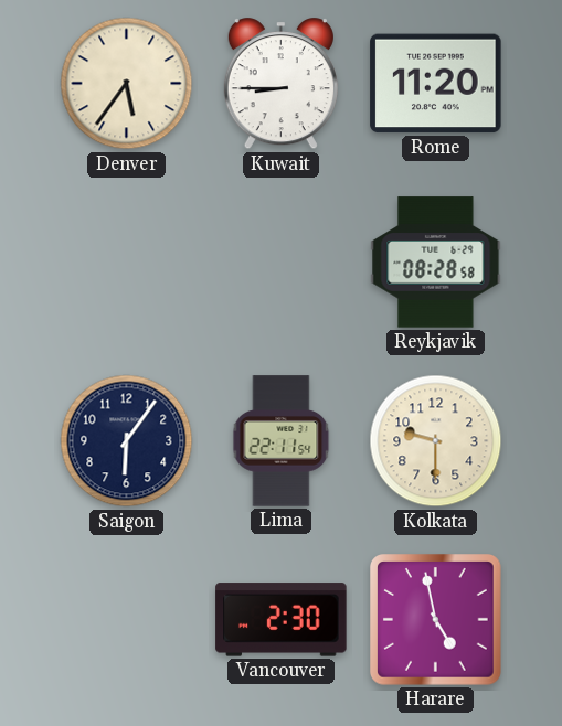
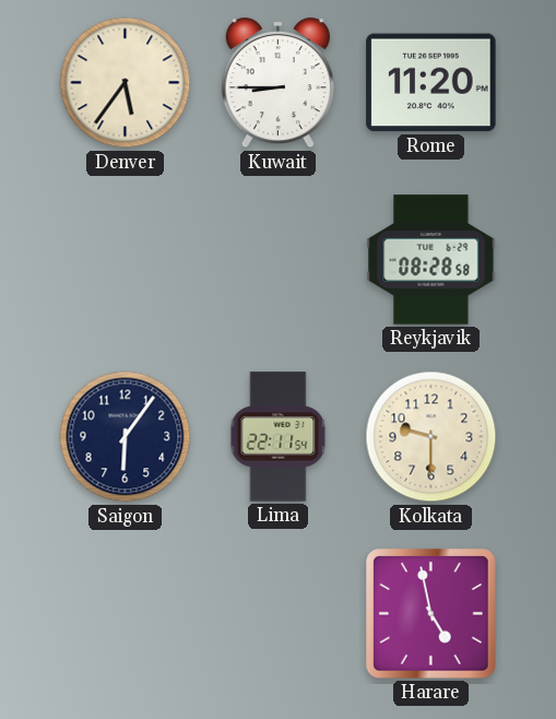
Vancouver: 2:30 -> none (282, 620)
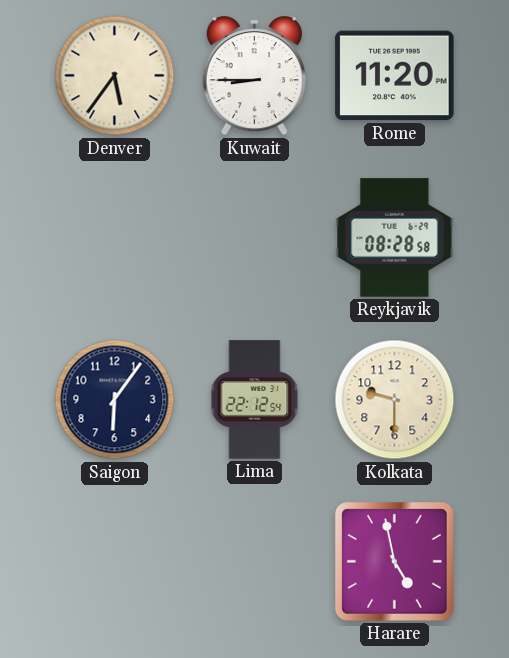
Lima: 22:11 -> 22:12 (255, 400)
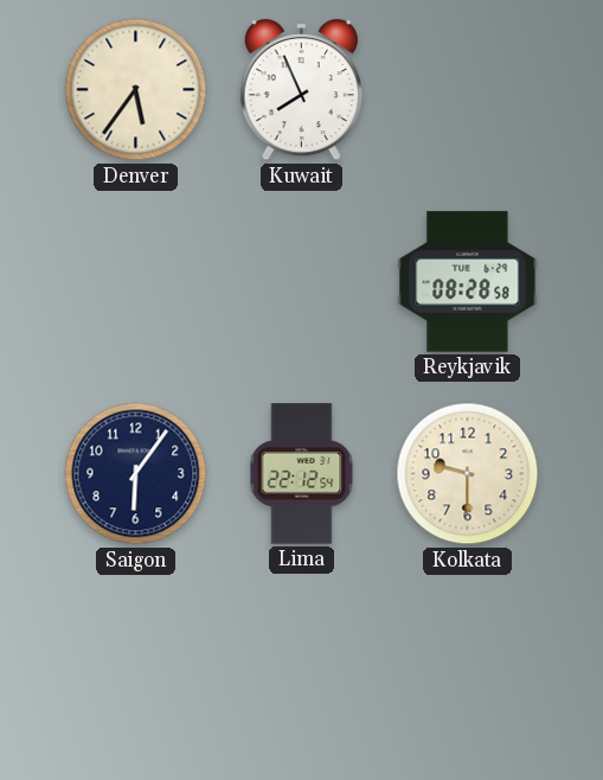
Kuwait: 8:45 -> 7:56 (301, 90)
Rome: 11:20 -> none (395, 76)
Harare: 4:58 -> none (395, 562)
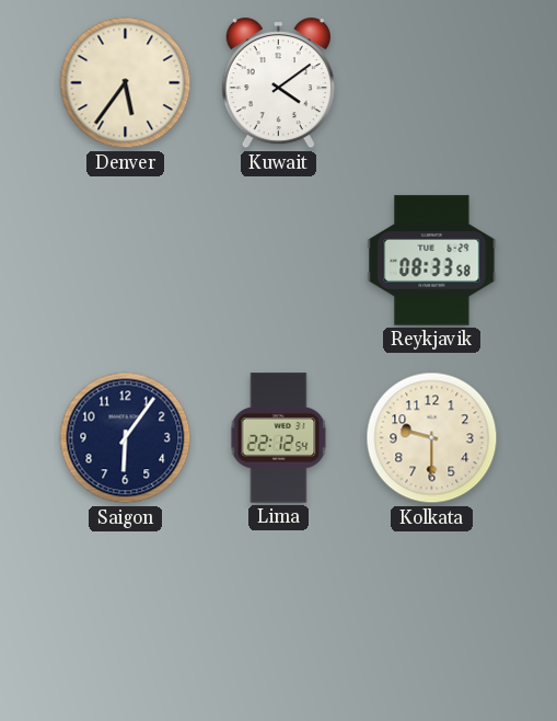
Kuwait: 7:56 -> 4:09 (278, 83)
Reykjavik: 08:28 -> 08:33 (432, 261)
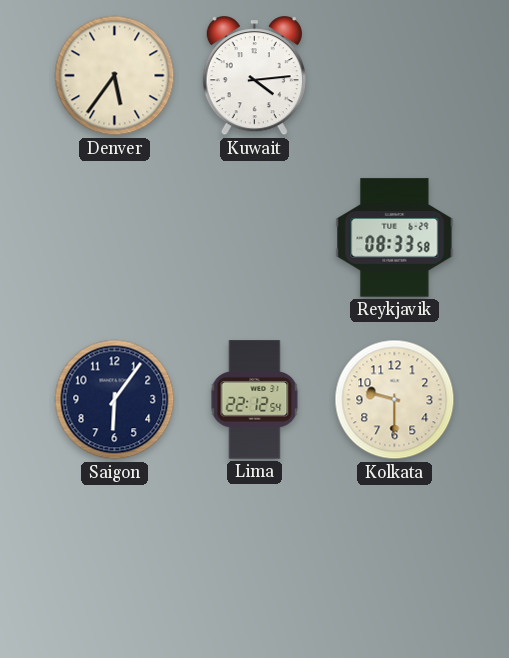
Kuwait: 4:09 -> 4:14 (254, 76)
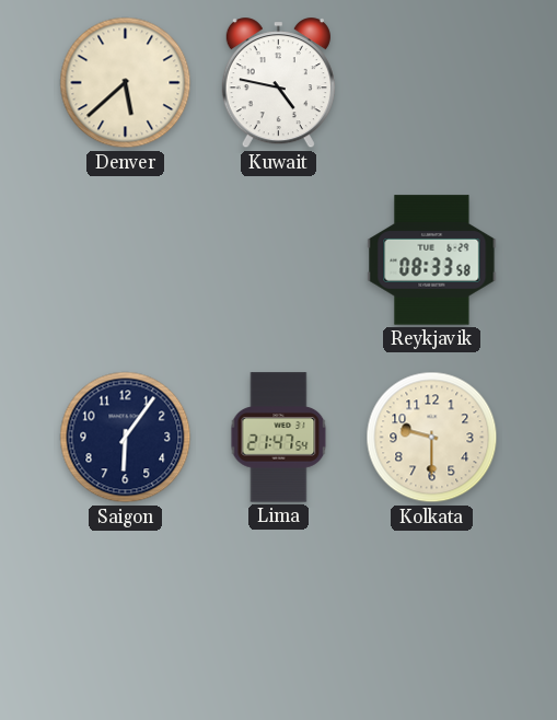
Denver: 5:36 -> 5:38 (126, 83)
Kuwait: 4:14 -> 4:47 (278, 83)
Lima: 22:12 -> 21:47 (279, 438)
